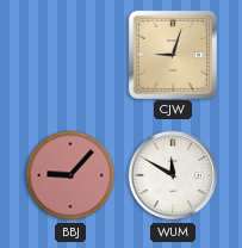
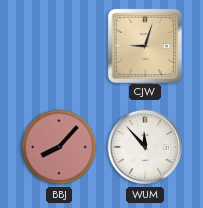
BBJ: 9:07 -> 8:07 (59, 147)
WUM: 11:50 -> 11:53 (145, 147)
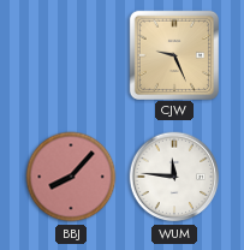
CJW: 9:03 -> 9:26 (173, 54)
WUM: 11:53 -> 11:46 (174, 177)
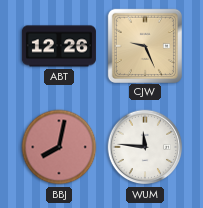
ABT: none -> 12:26 (59, 46)
BBJ: 8:07 -> 8:02 (59, 147)
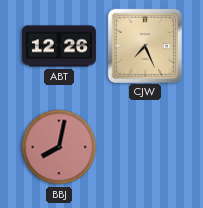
CJW: 9:26 -> 7:26 (144, 45)
WUM: 11:46 -> none (145, 147)
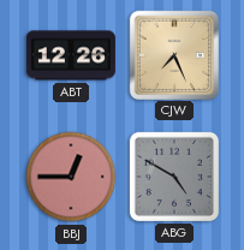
BBJ: 8:02 -> 12:45 (71, 177)
ABG: none -> 4:50 (174, 177)
